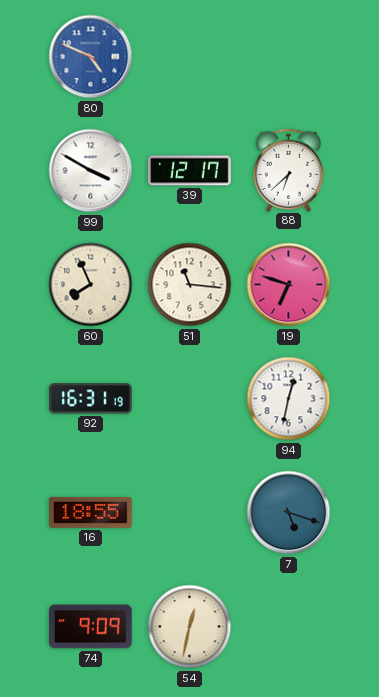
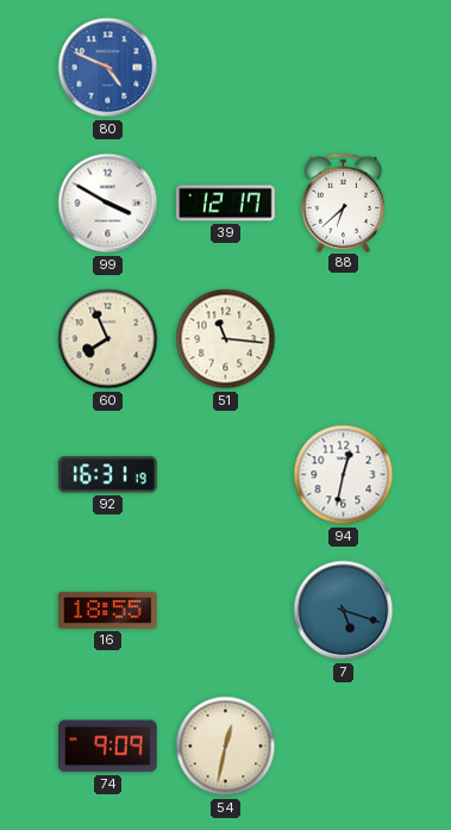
19: 6:48 -> none (289, 285)
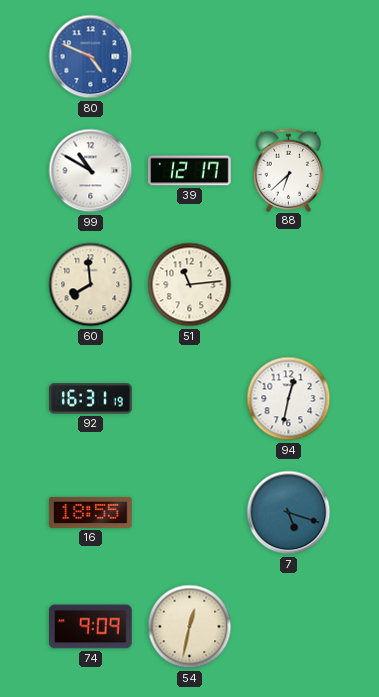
99: 3:50 -> 10:50 (91, 171)
60: 7:56 -> 7:59 (91, 285)
51: 11:16 -> 11:14 (190, 285)
